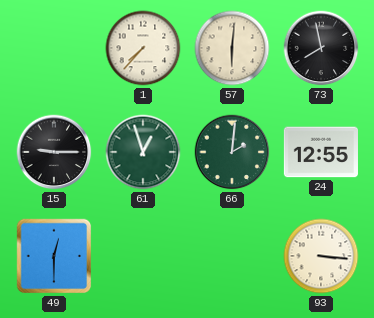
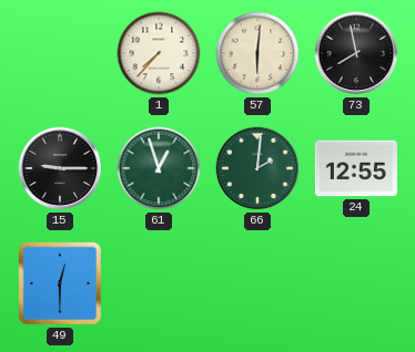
93: 3:16 -> none (321, 256)
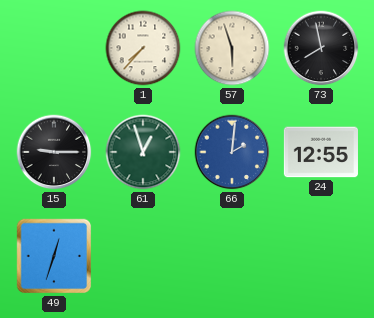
57: 6:01 -> 5:57 (232, 48)
66 dial: green -> blue (232, 152)
49: 12:30 -> 12:33 (54, 256)
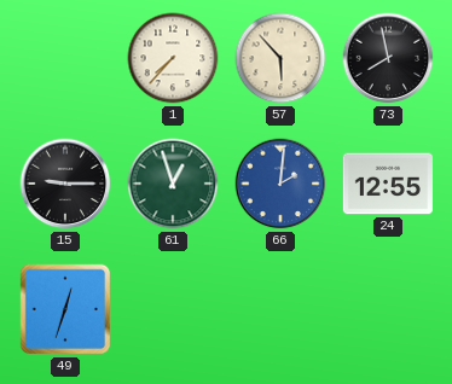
57: 5:57 -> 5:53 (280, 58)
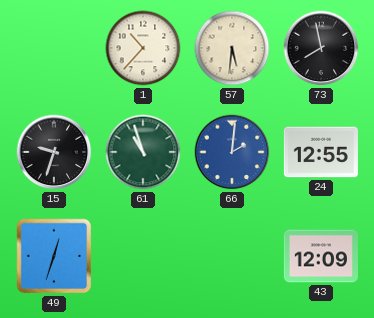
1: 7:37 -> 10:37 (143, 48)
57: 5:53 -> 5:31 (232, 48)
15: 9:15 -> 9:33 (54, 152)
61: 12:57 -> 10:57 (143, 152)
43: none -> 12:09 (321, 256)
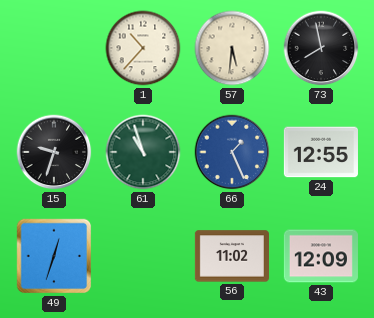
66: 2:01 -> 1:26 (232, 152)
56: none -> 11:02 (232, 256)
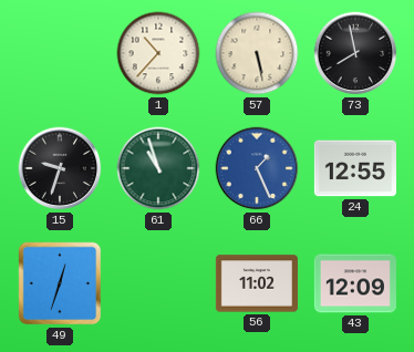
57: 5:31 -> 5:28 (257, 53)
